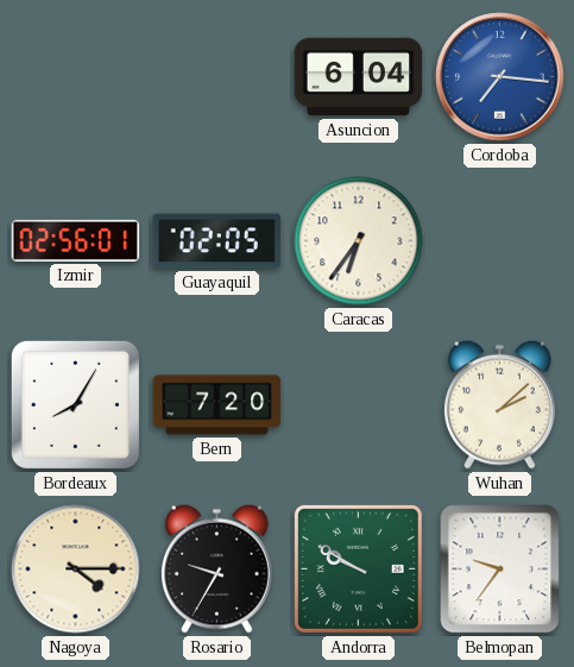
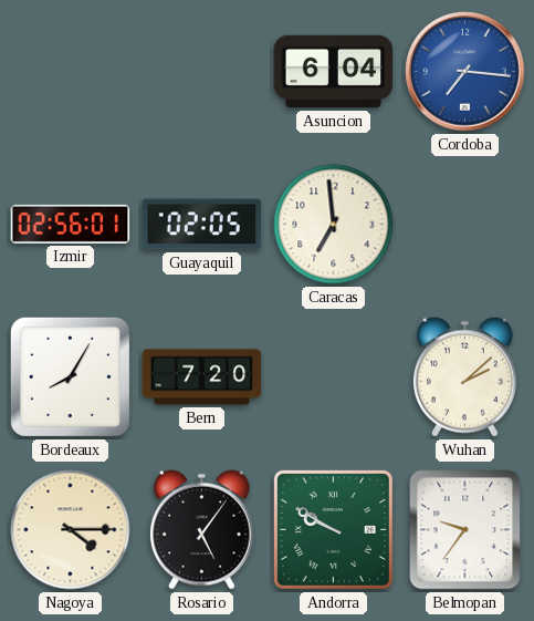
Caracas: 6:36 -> 6:59 (334, 225)
Rosario: 9:35 -> 5:06 (201, 529)
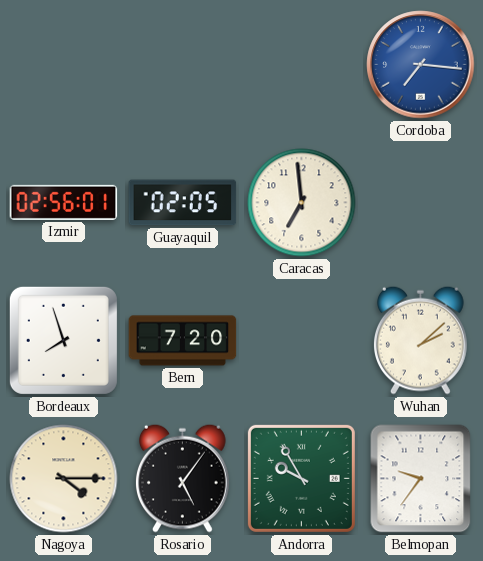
Asuncion: 6:04 -> none (334, 72)
Bordeaux: 8:05 -> 7:57 (63, 340)
Andorra: 9:50 -> 9:55 (301, 478)
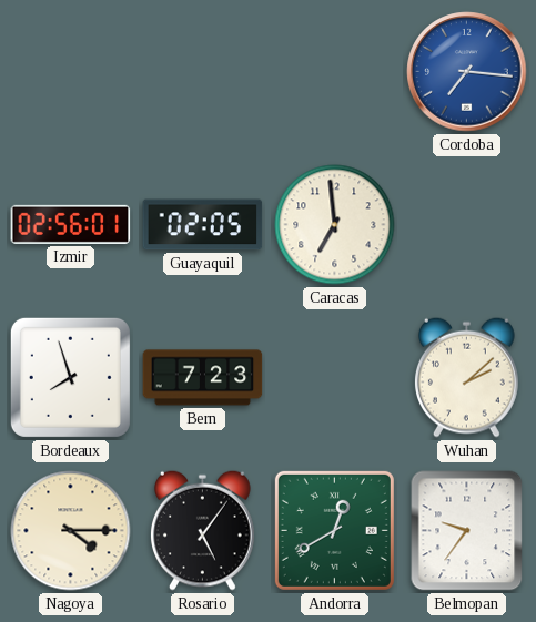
Bern: 7:20 -> 7:23 (203, 378)
Andorra: 9:55 -> 12:40 (334, 530)
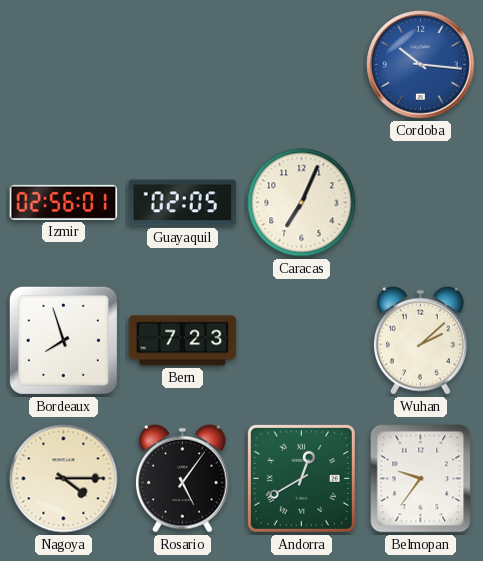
Cordoba: 7:16 -> 10:16 (421, 65)
Caracas: 6:59 -> 7:04 (302, 203)
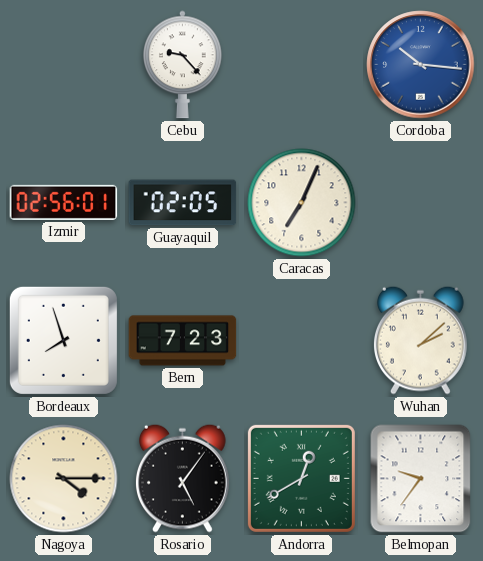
Cebu: none -> 9:23 (183, 65)
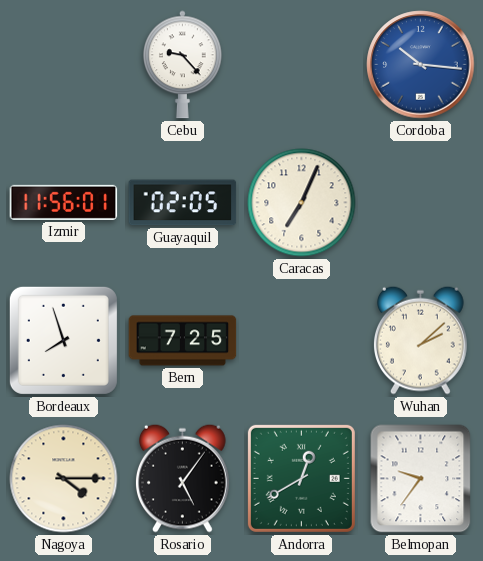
Izmir: 02:56 -> 11:56 (64, 202)
Bern: 7:23 -> 7:25 (183, 341)
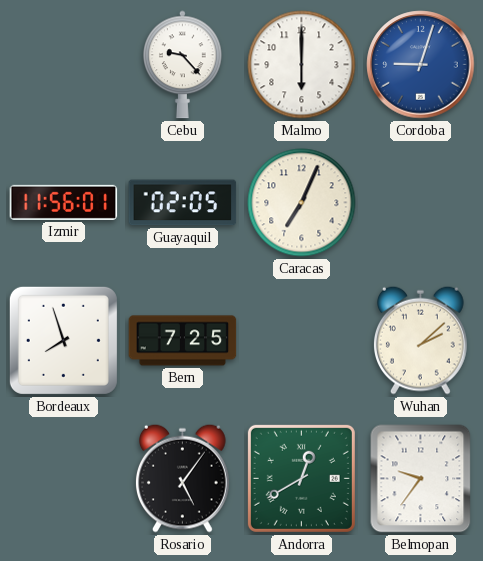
Malmo: none -> 6:00 (302, 65)
Cordoba: 10:16 -> 9:03 (421, 65)
Nagoya: 4:15 -> none (64, 479)
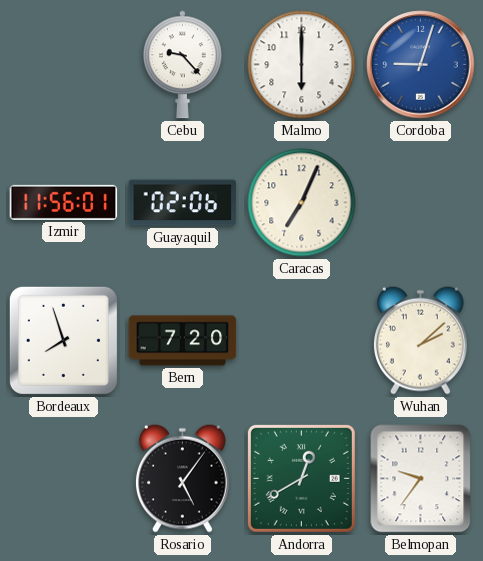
Guayaquil: 02:05 -> 02:06 (183, 203)
Bern: 7:25 -> 7:20 (183, 341)
